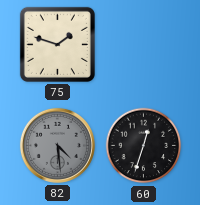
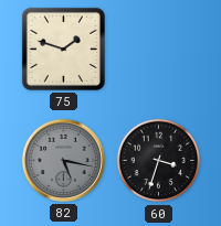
82: 4:29 -> 5:17 (63, 160)
60: 12:33 -> 3:33 (159, 161)
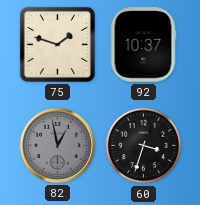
92: none -> 10:37 (143, 45)
82: 5:17 -> 12:58 (57, 145)
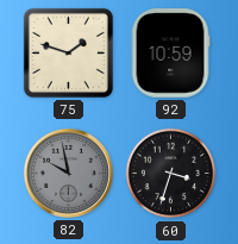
92: 10:37 -> 10:59 (170, 54)
82: 12:58 -> 9:58 (68, 173)
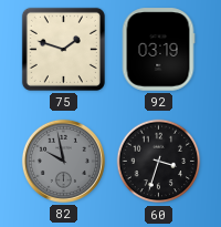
92: 10:59 -> 03:19 (158, 50)
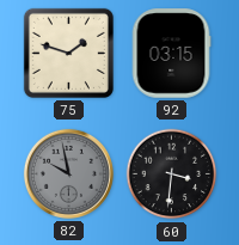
92: 03:19 -> 03:15 (171, 54)
60: 3:33 -> 3:31 (172, 174)
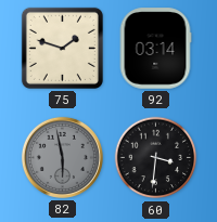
92: 03:15 -> 03:14 (155, 49)
82: 9:58 -> 5:58 (62, 157)
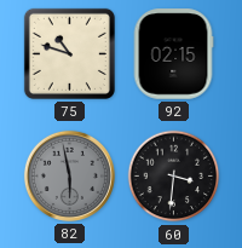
75: 1:48 -> 10:48 (69, 53)
92: 03:14 -> 02:15 (173, 54)
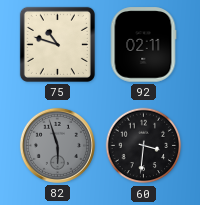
92: 02:15 -> 02:11 (143, 45)
82: 5:58 -> 5:57 (57, 145)
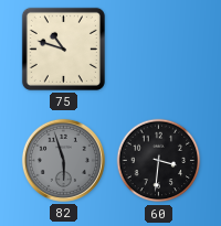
92: 02:11 -> none (143, 45)
